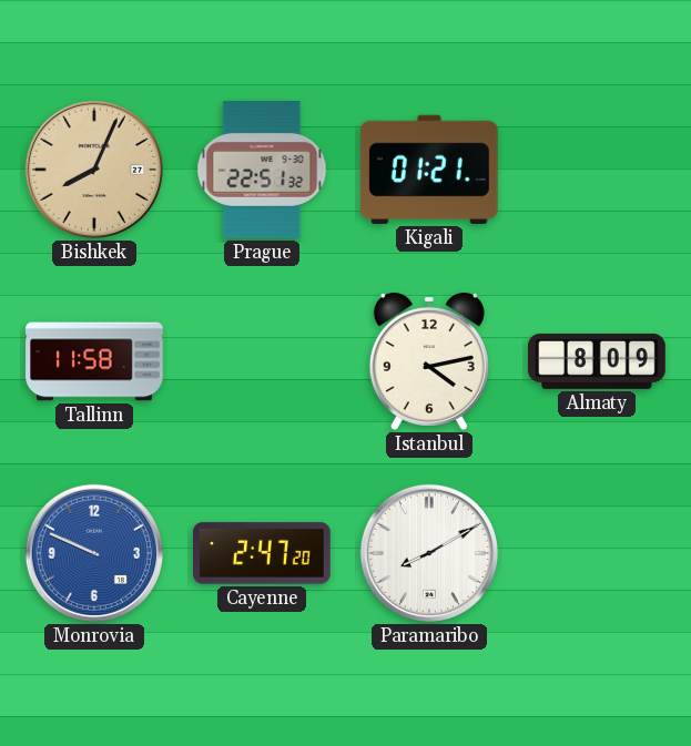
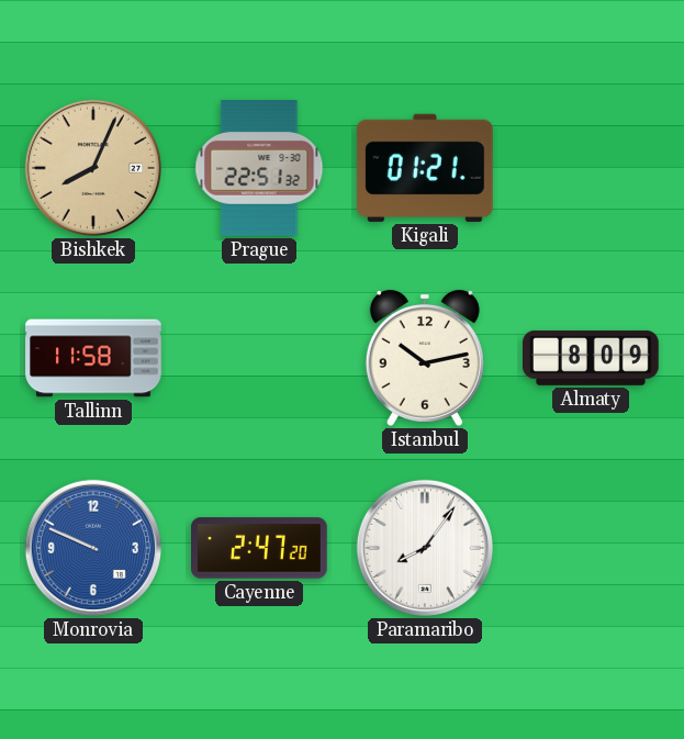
Istanbul: 4:13 -> 10:13 (425, 358)
Paramaribo: 8:10 -> 8:06 (425, 548)
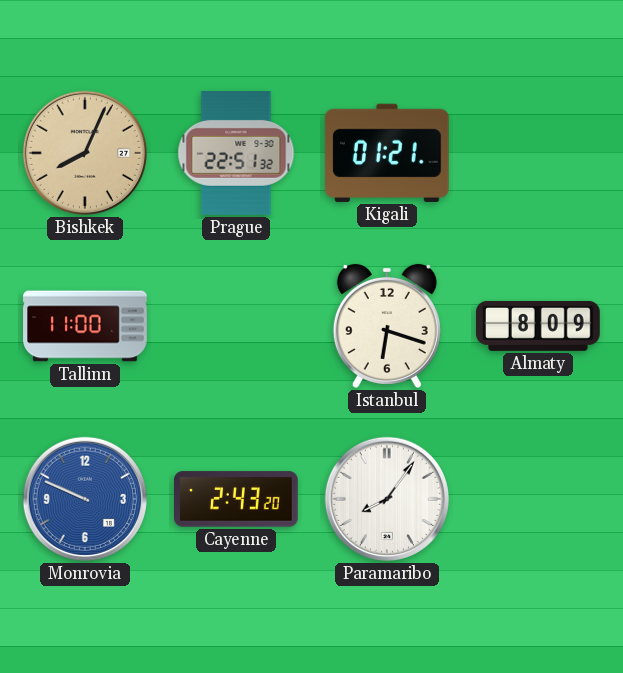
Tallinn: 11:58 -> 11:00 (85, 326)
Istanbul: 10:13 -> 6:18 (387, 326)
Cayenne: 2:47 -> 2:43 (237, 499)
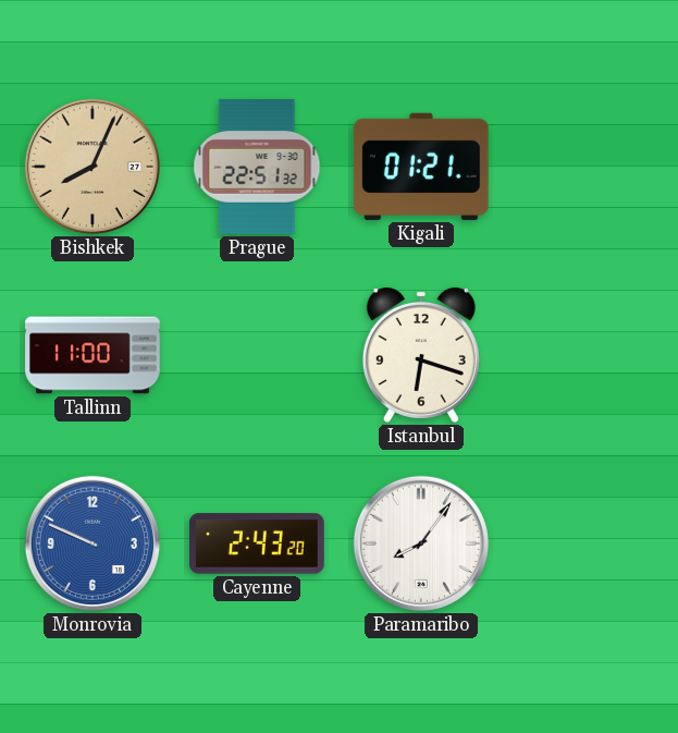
Almaty: 8:09 -> none (539, 326)
